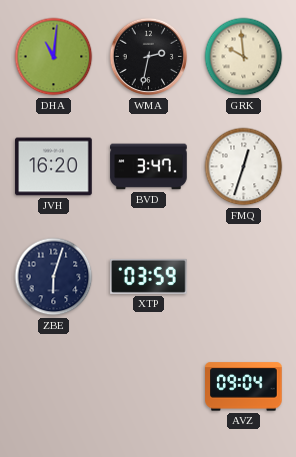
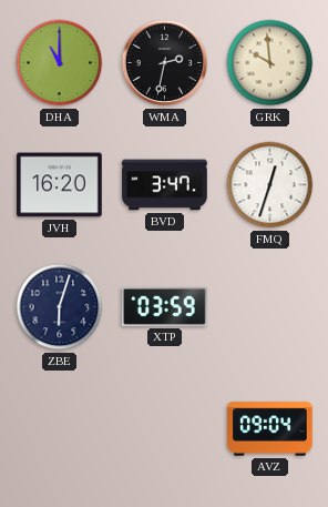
DHA: 11:01 -> 11:00 (60, 63)
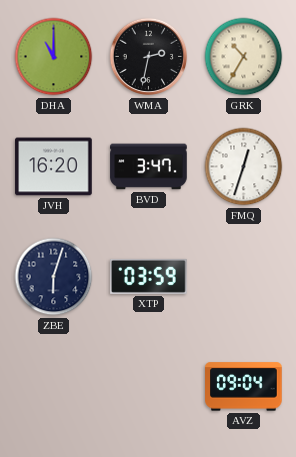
GRK: 9:59 -> 10:35 (244, 57)
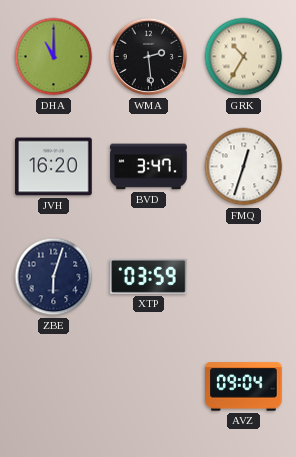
WMA: 2:32 -> 2:29 (149, 57)
